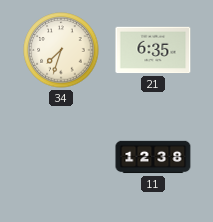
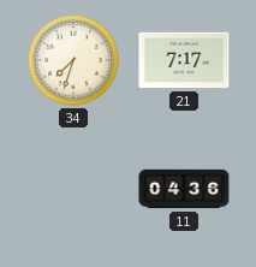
21: 6:35 -> 7:17 (184, 60)
11: 12:38 -> 04:36 (184, 189)
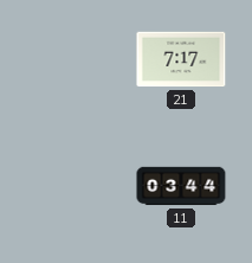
34: 7:33 -> none (73, 60)
11: 04:36 -> 03:44 (181, 186)
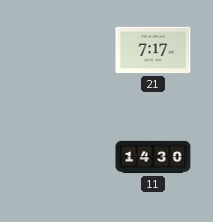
11: 03:44 -> 14:30 (153, 157)
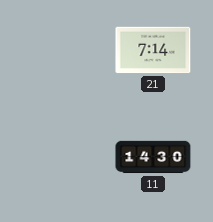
21: 7:17 -> 7:14 (153, 50)
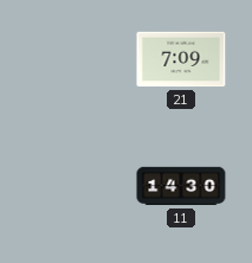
21: 7:14 -> 7:09 (181, 59)
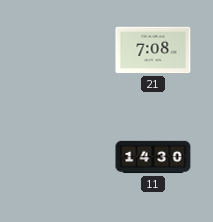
21: 7:09 -> 7:08 (153, 50)
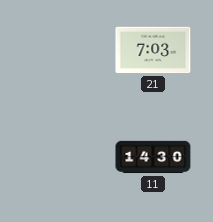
21: 7:08 -> 7:03 (153, 50)
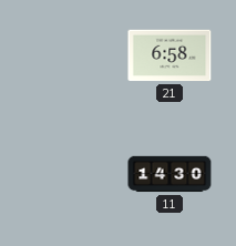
21: 7:03 -> 6:58 (170, 55)
